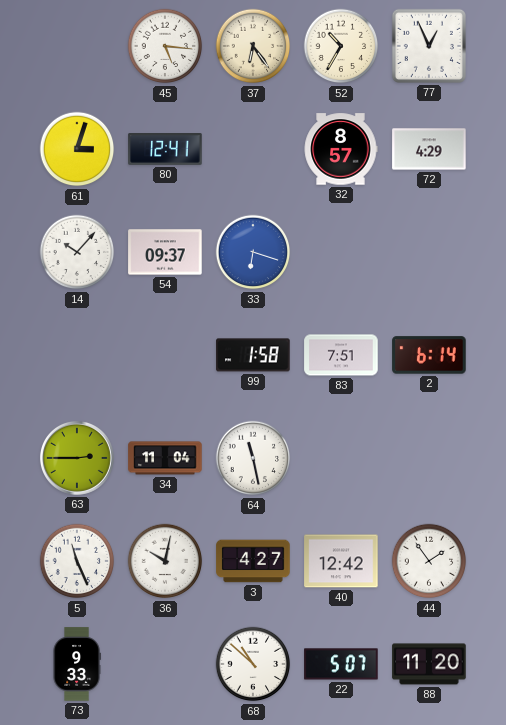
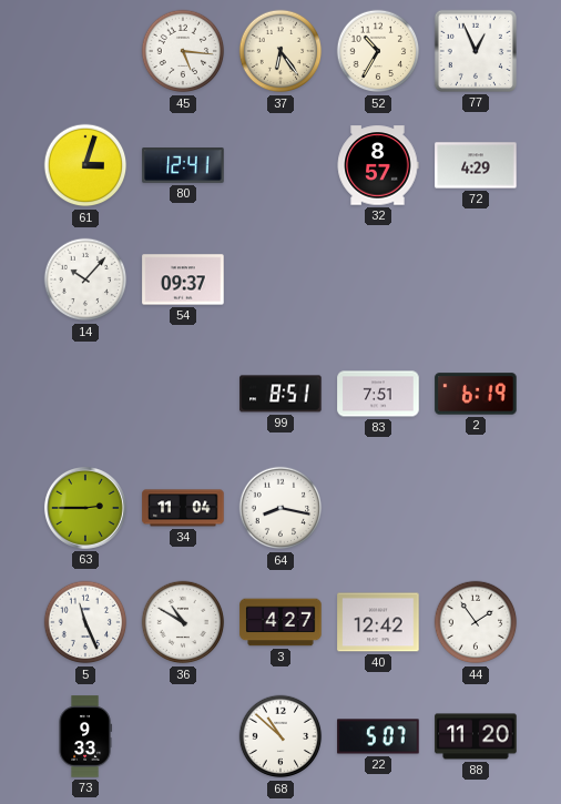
33: 6:18 -> none (253, 252)
99: 1:58 -> 8:51 (280, 394)
2: 6:14 -> 6:19 (476, 394)
64: 11:28 -> 8:17 (280, 508)
36: 10:02 -> 10:50 (183, 622)
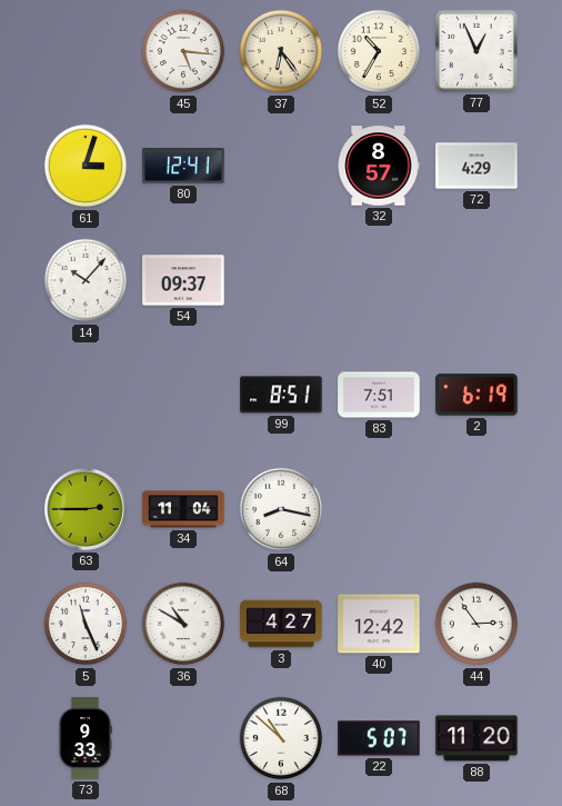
44: 1:54 -> 2:54 (476, 624)
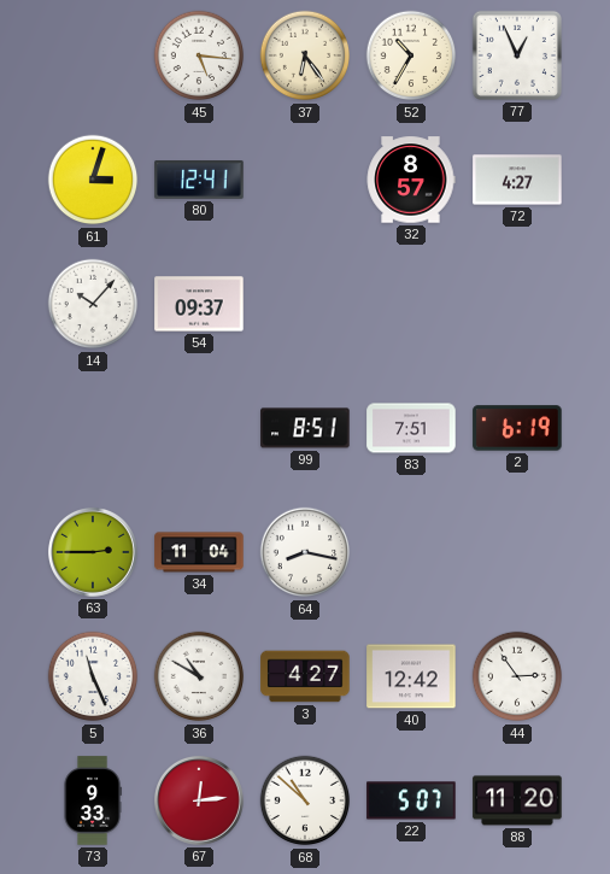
72: 4:29 -> 4:27 (517, 180)
67: none -> 12:14 (199, 800)
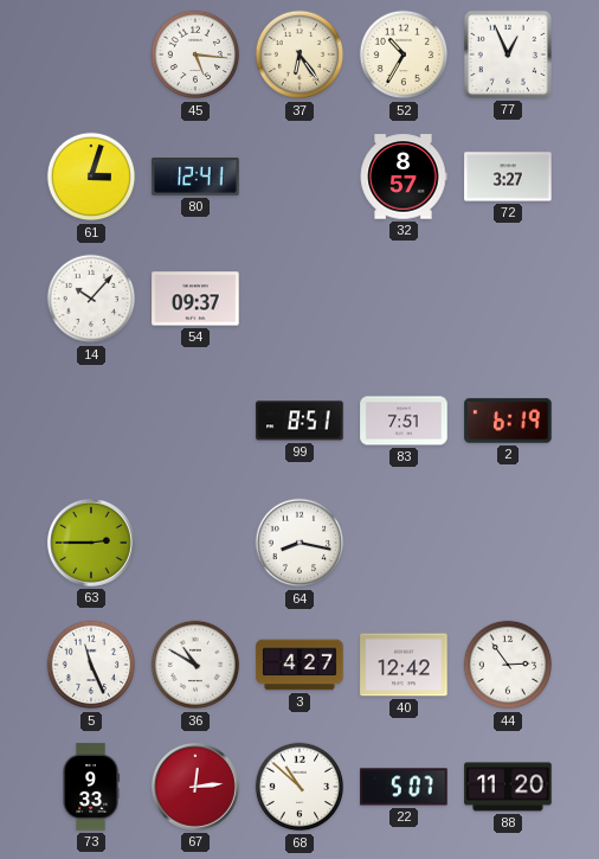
72: 4:27 -> 3:27 (508, 177)
34: 11:04 -> none (199, 552)
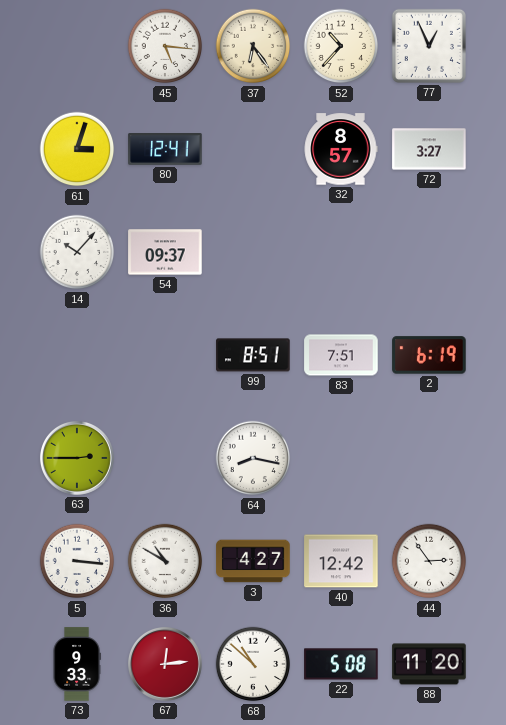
52: 10:35 -> 10:37 (341, 46)
5: 11:26 -> 3:16 (77, 561)
22: 5:07 -> 5:08 (341, 664)
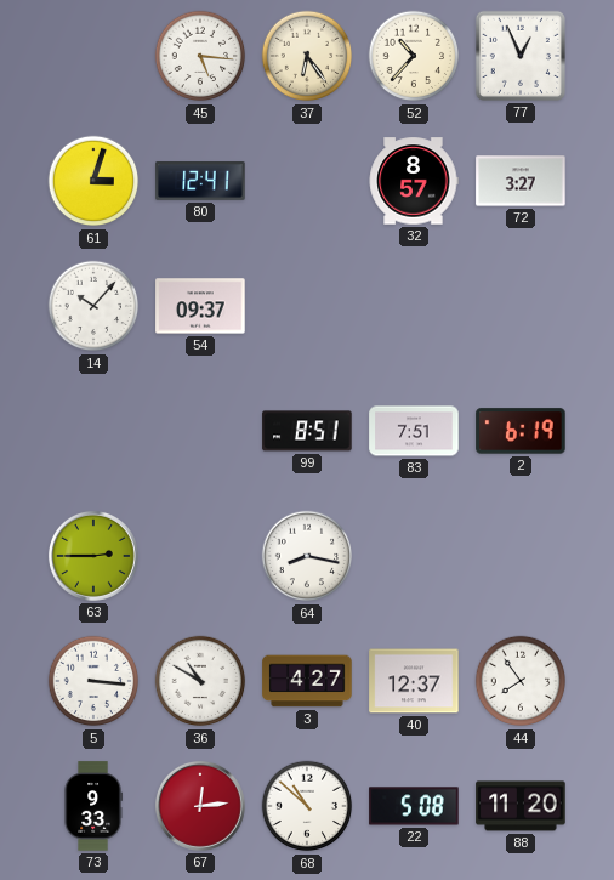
40: 12:42 -> 12:37 (414, 681)
44: 2:54 -> 7:54 (521, 681)
